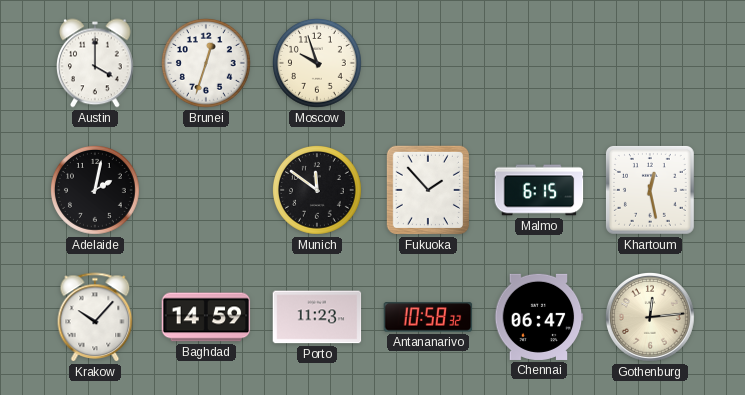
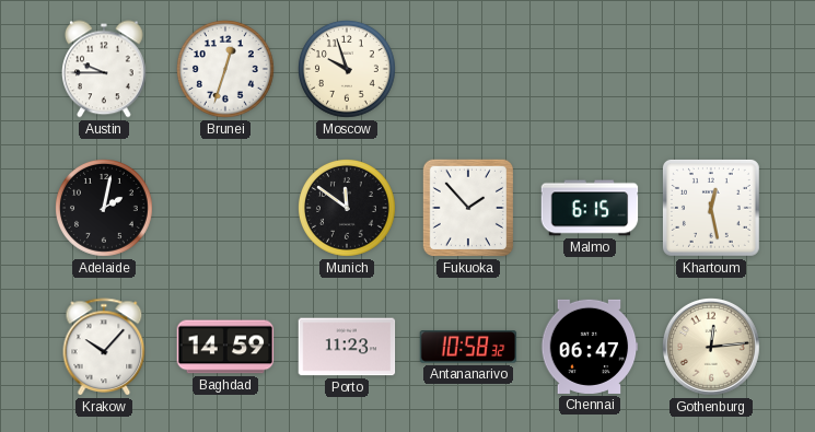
Austin: 4:00 -> 9:45 (105, 69)
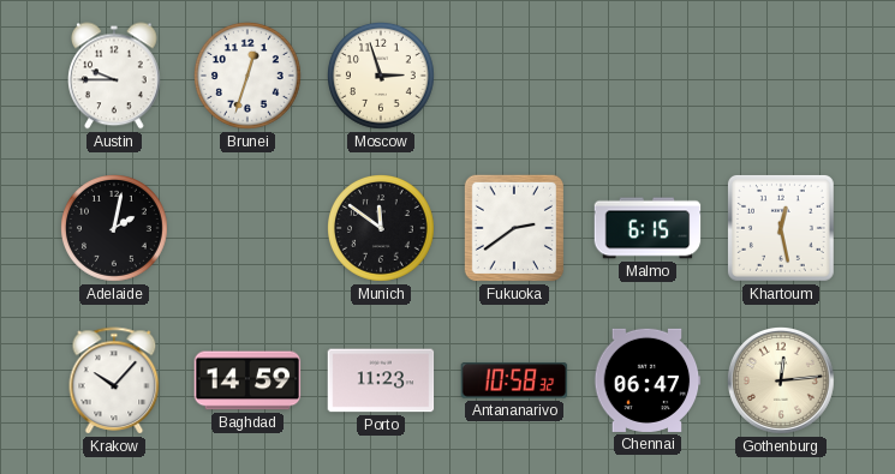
Moscow: 9:57 -> 2:57 (382, 77)
Fukuoka: 1:53 -> 2:39 (514, 228)
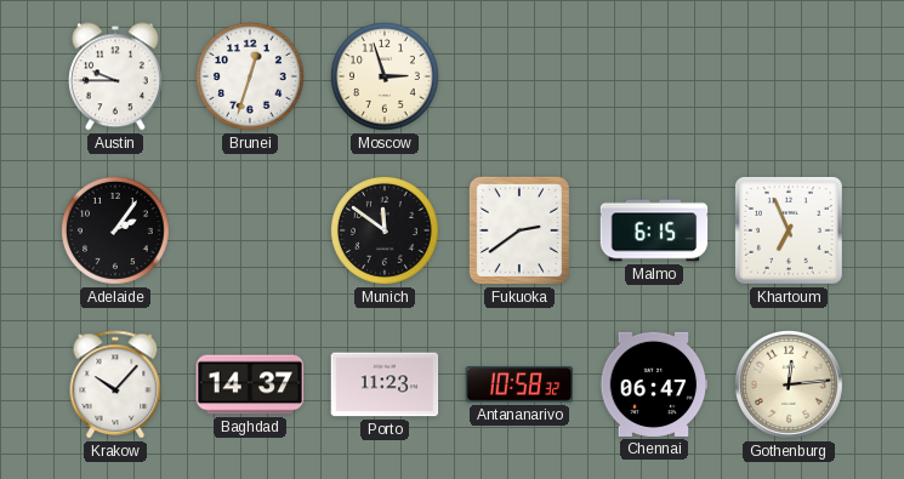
Adelaide: 2:02 -> 2:06 (116, 232)
Khartoum: 12:28 -> 6:56 (789, 230)
Baghdad: 14:59 -> 14:37 (250, 384)
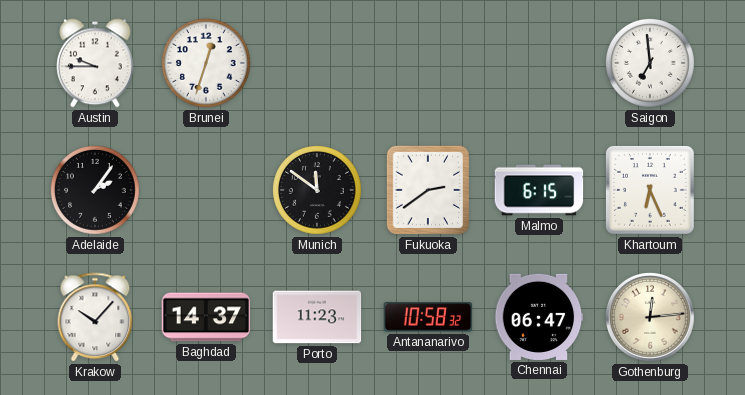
Moscow: 2:57 -> none (386, 78)
Saigon: none -> 6:59 (651, 64)
Khartoum: 6:56 -> 6:26 (650, 190)
